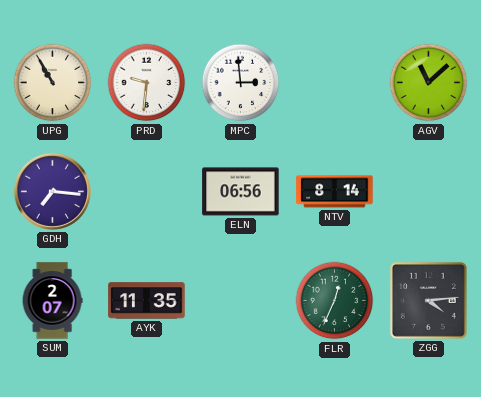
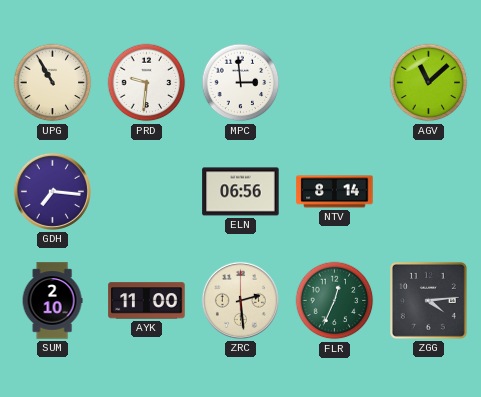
SUM: 2:07 -> 2:10 (52, 301)
AYK: 11:35 -> 11:00 (147, 301)
ZRC: none -> 2:29 (240, 300)
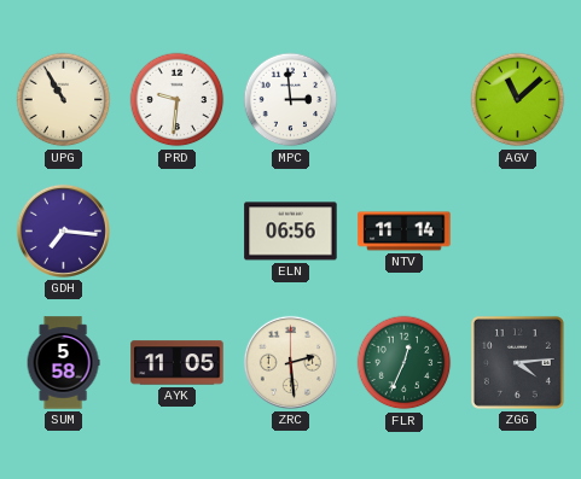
NTV: 8:14 -> 11:14 (405, 232)
SUM: 2:10 -> 5:58 (63, 363)
AYK: 11:00 -> 11:05 (178, 363)
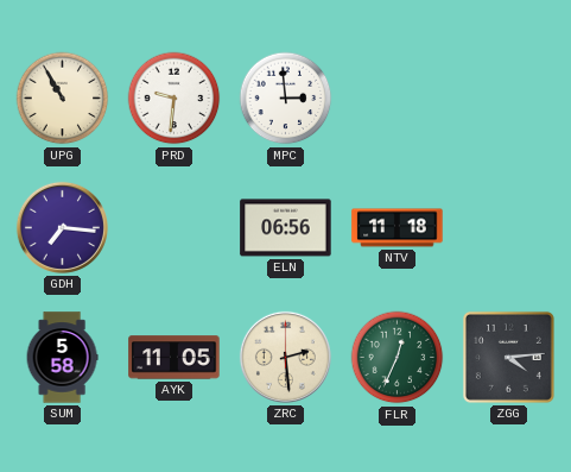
AGV: 11:08 -> none (518, 100)
NTV: 11:14 -> 11:18 (398, 228)
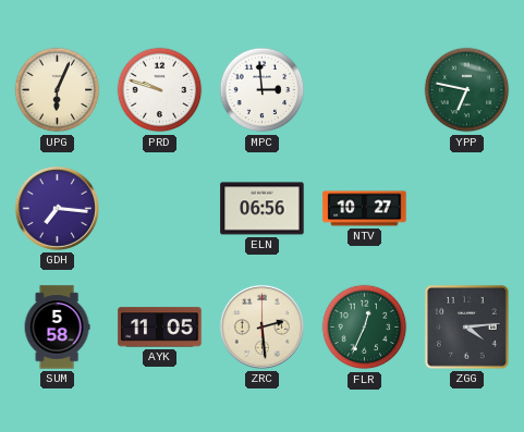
UPG: 10:55 -> 6:04 (58, 90)
PRD: 9:31 -> 9:48 (160, 90)
YPP: none -> 6:47 (467, 90)
NTV: 11:18 -> 10:27 (365, 209)
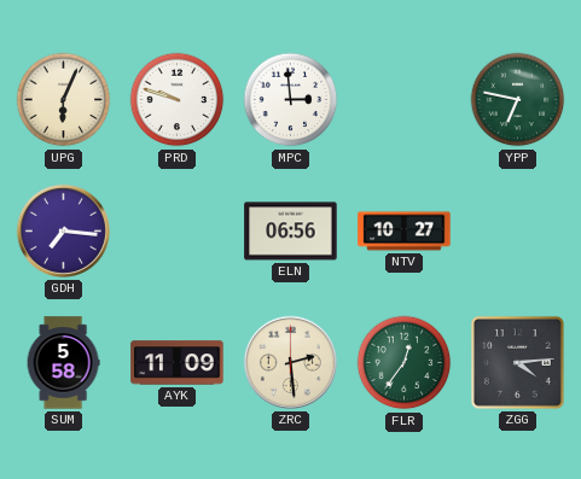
AYK: 11:05 -> 11:09 (178, 363)
FLR: 12:34 -> 12:36 (405, 363)
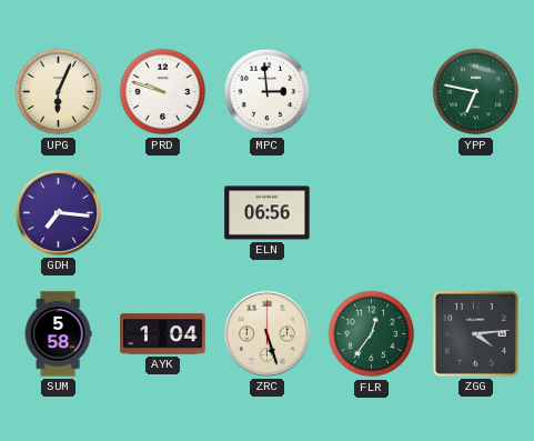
NTV: 10:27 -> none (405, 232)
AYK: 11:09 -> 1:04 (163, 334)
ZRC: 2:29 -> 5:27 (266, 333)
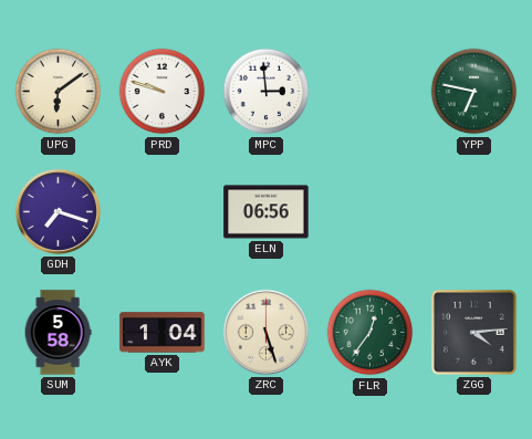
UPG: 6:04 -> 6:09 (59, 92)
GDH: 7:16 -> 7:18 (58, 211)
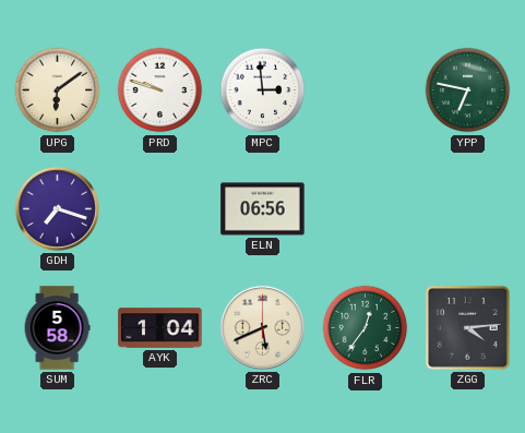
ZRC: 5:27 -> 5:41 (262, 327)
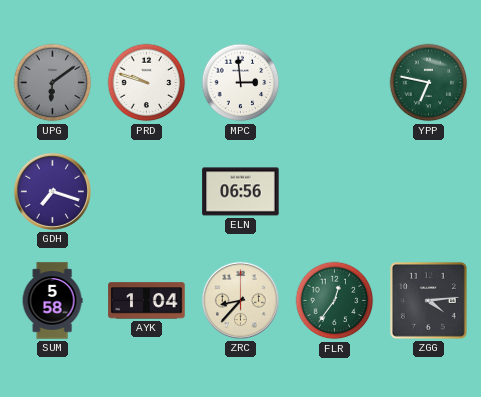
UPG dial: cream -> grey (53, 83)
ZRC: 5:41 -> 8:37 (240, 300)
